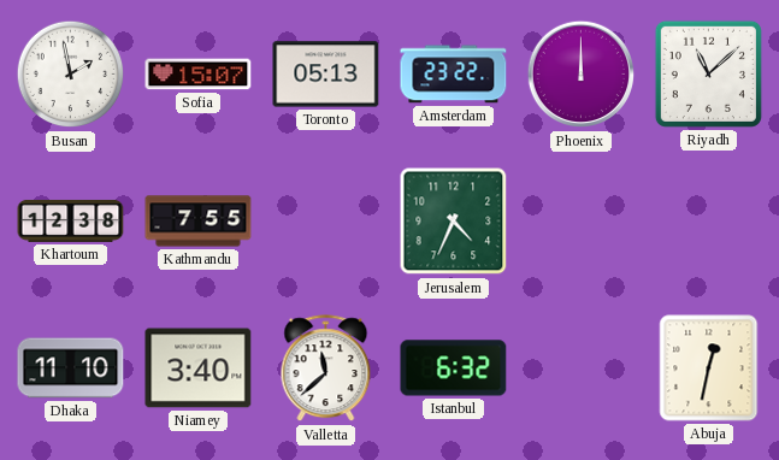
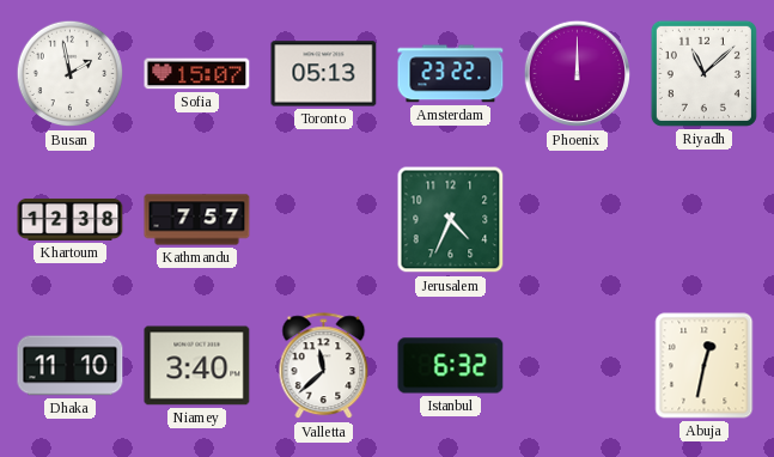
Kathmandu: 7:55 -> 7:57 (197, 220)
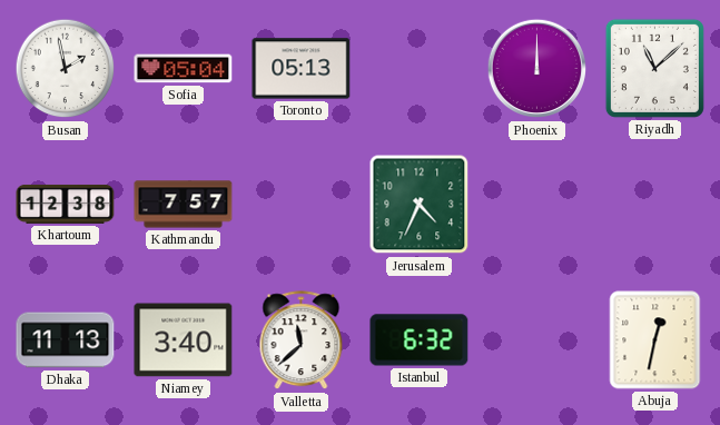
Sofia: 15:07 -> 05:04 (184, 69)
Amsterdam: 23:22 -> none (451, 74)
Dhaka: 11:10 -> 11:13 (66, 340)
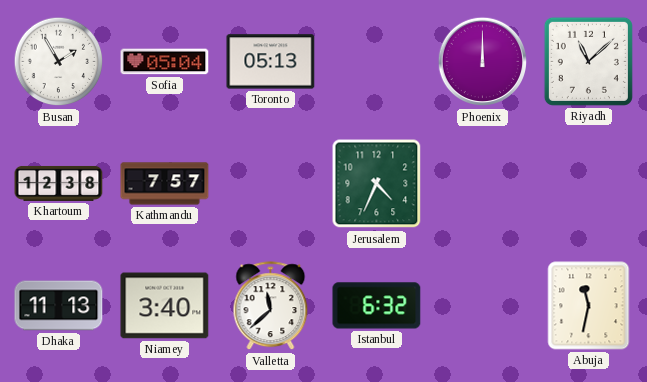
Busan: 1:58 -> 1:55 (59, 62)
Abuja: 12:32 -> 11:32 (589, 306)
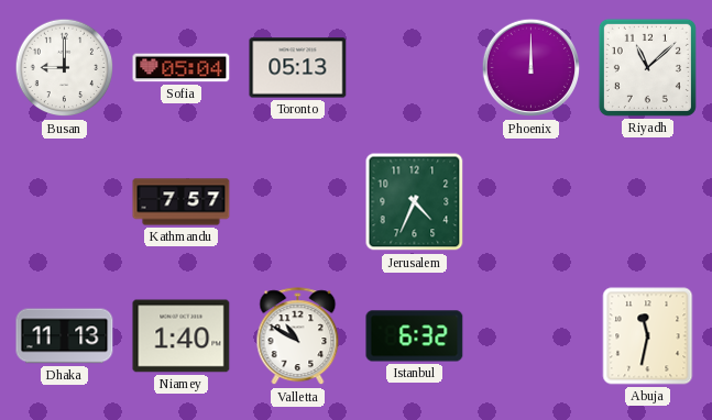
Busan: 1:55 -> 9:00 (65, 68)
Khartoum: 12:38 -> none (59, 183)
Niamey: 3:40 -> 1:40 (182, 336)
Valletta: 11:38 -> 10:50 (298, 336)
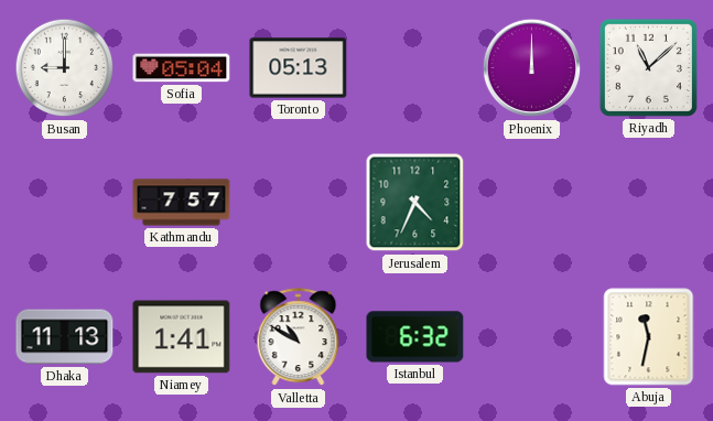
Niamey: 1:40 -> 1:41 (182, 337)
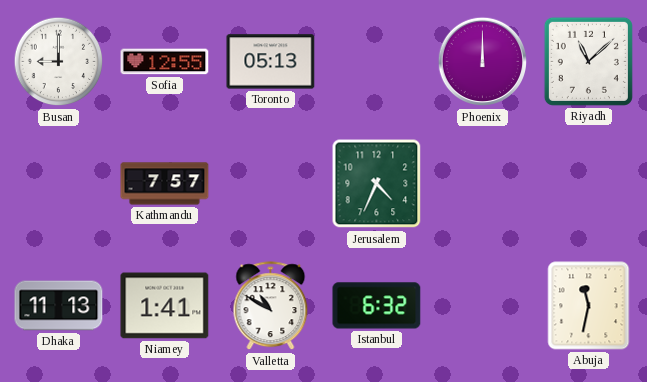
Sofia: 05:04 -> 12:55 (165, 62)
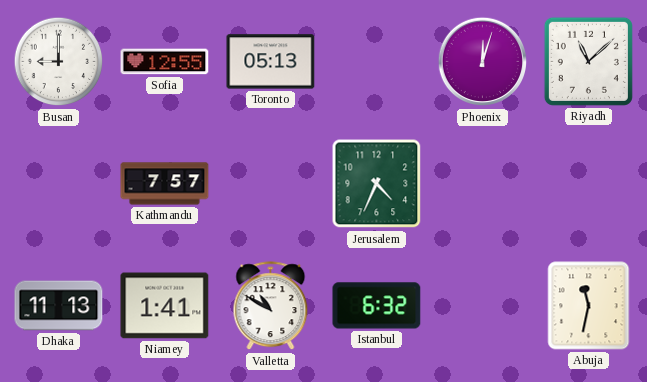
Phoenix: 12:00 -> 12:03 (483, 62)
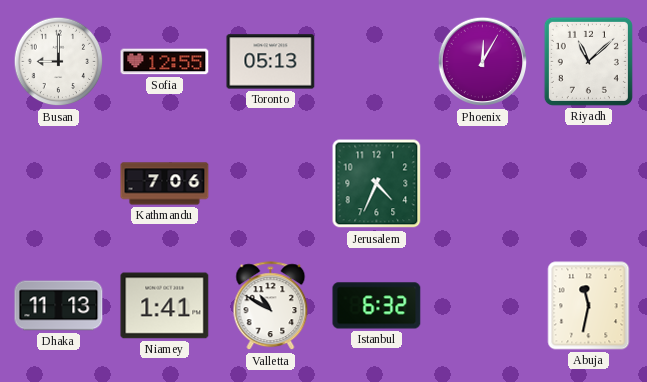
Phoenix: 12:03 -> 12:05 (483, 62)
Kathmandu: 7:57 -> 7:06 (165, 184)
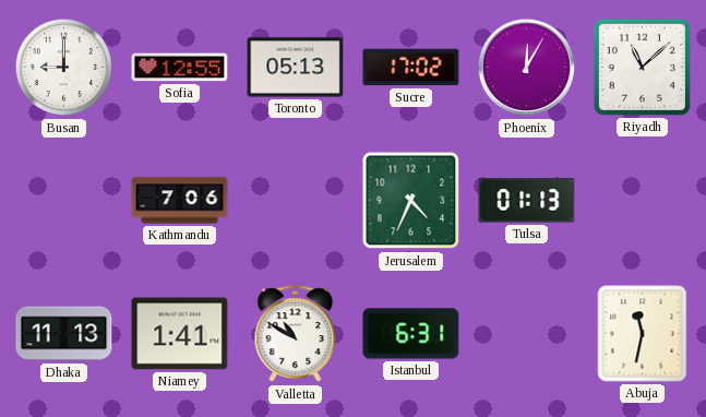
Sucre: none -> 17:02 (411, 68)
Tulsa: none -> 01:13 (527, 201)
Istanbul: 6:32 -> 6:31 (411, 334)
